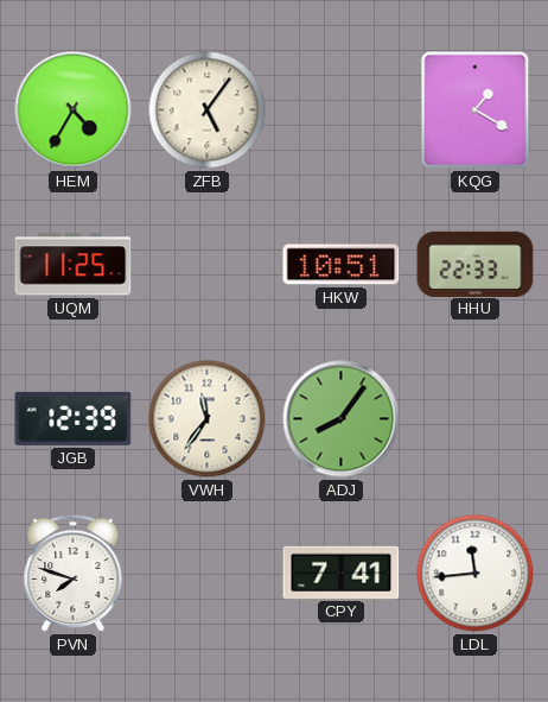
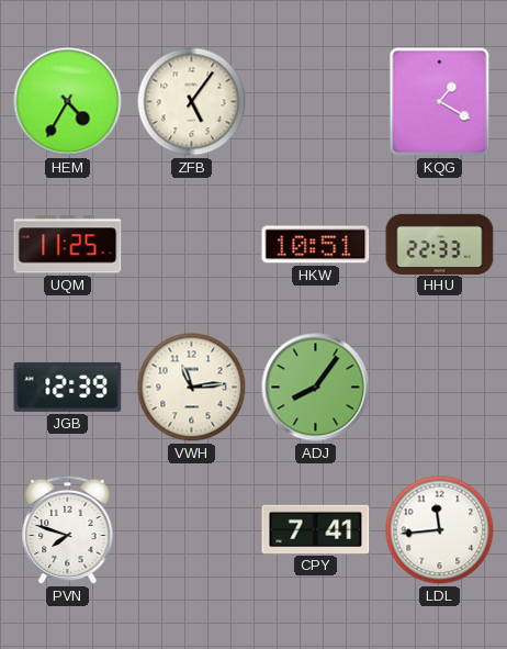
VWH: 11:36 -> 11:14 (192, 388)
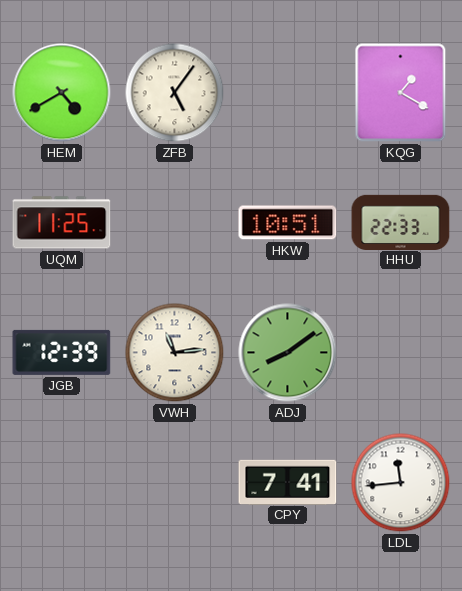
HEM: 4:35 -> 4:40 (62, 93)
ADJ: 8:06 -> 8:09 (288, 353)
PVN: 7:48 -> none (68, 530)
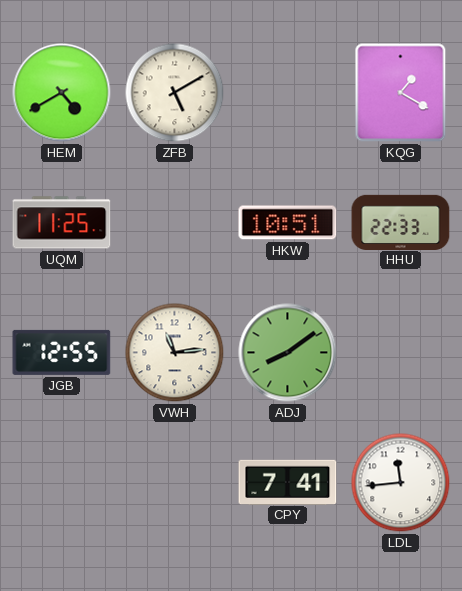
ZFB: 5:06 -> 5:10 (175, 93)
JGB: 12:39 -> 12:55 (62, 352)
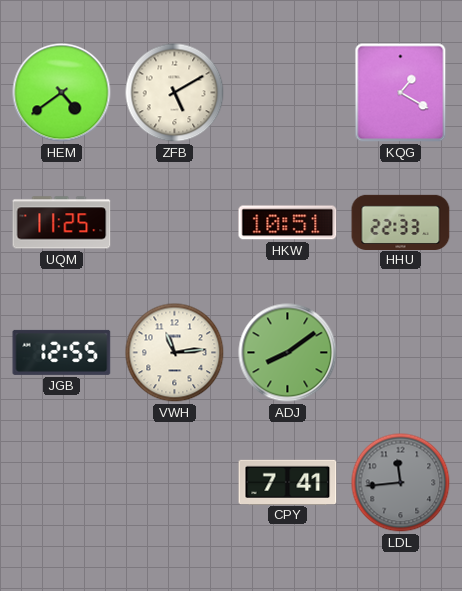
HEM: 4:40 -> 4:39 (62, 93)
LDL dial: white -> grey (401, 483)
